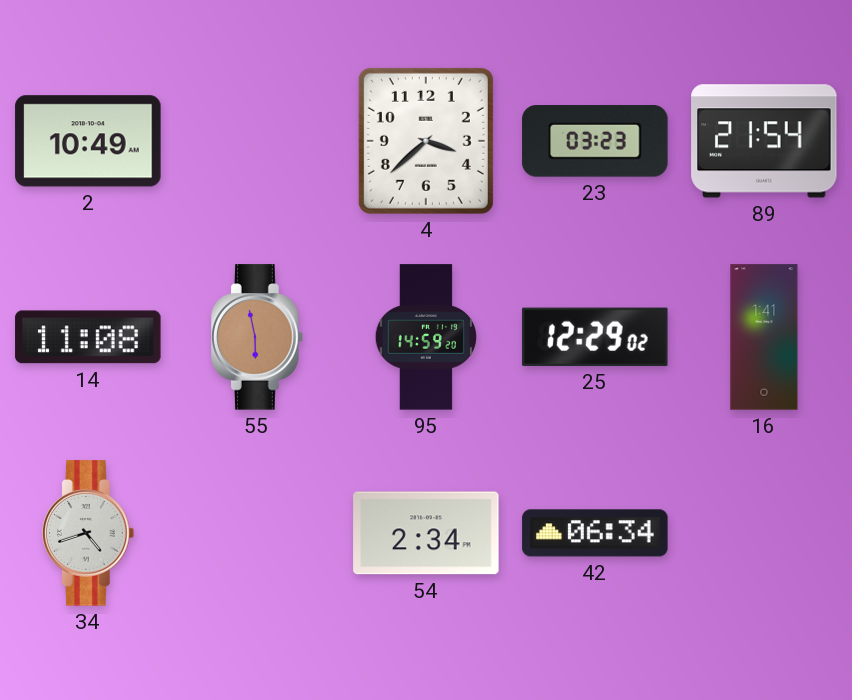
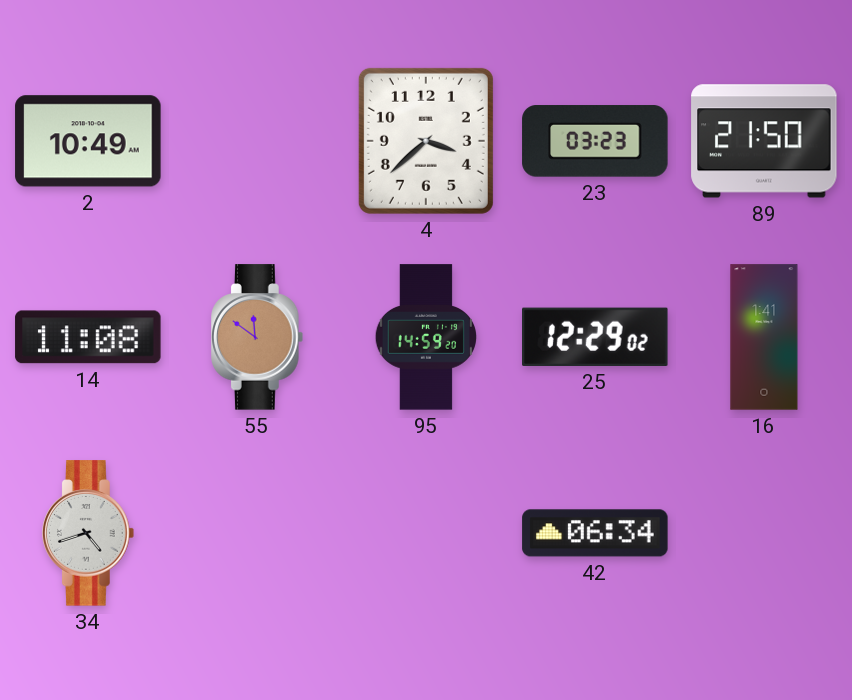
89: 21:54 -> 21:50 (764, 141)
55: 5:58 -> 11:51 (258, 337)
54: 2:34 -> none (426, 533)
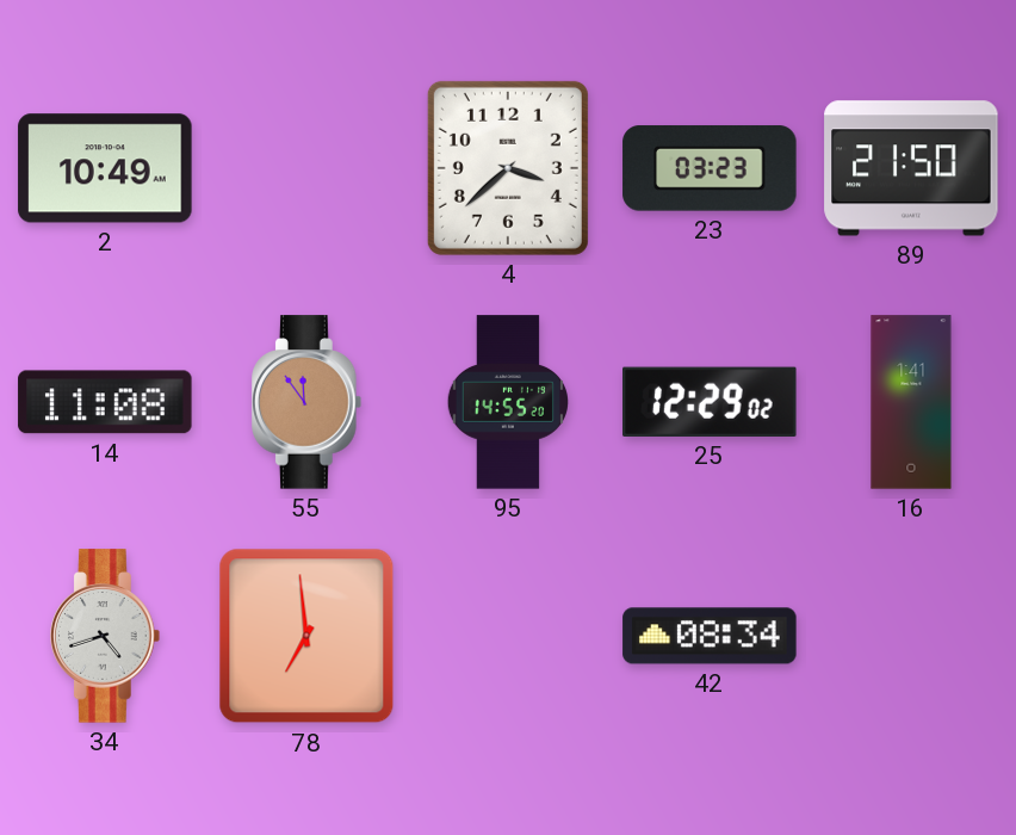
55: 11:51 -> 11:54 (308, 402)
95: 14:59 -> 14:55 (507, 402)
78: none -> 6:59 (306, 636)
42: 06:34 -> 08:34 (710, 636)
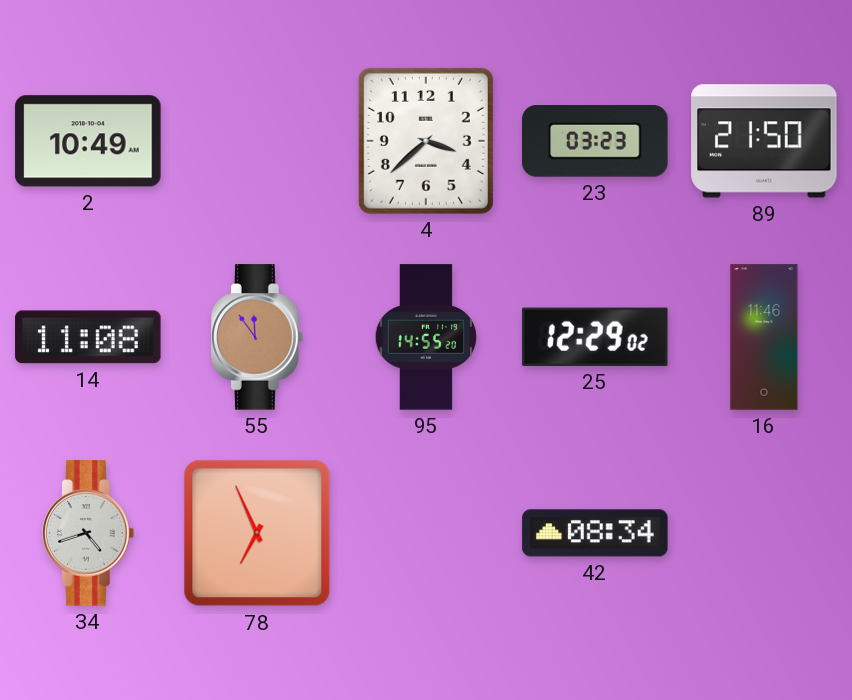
16: 1:41 -> 11:46 (764, 337)
78: 6:59 -> 6:56 (257, 533)
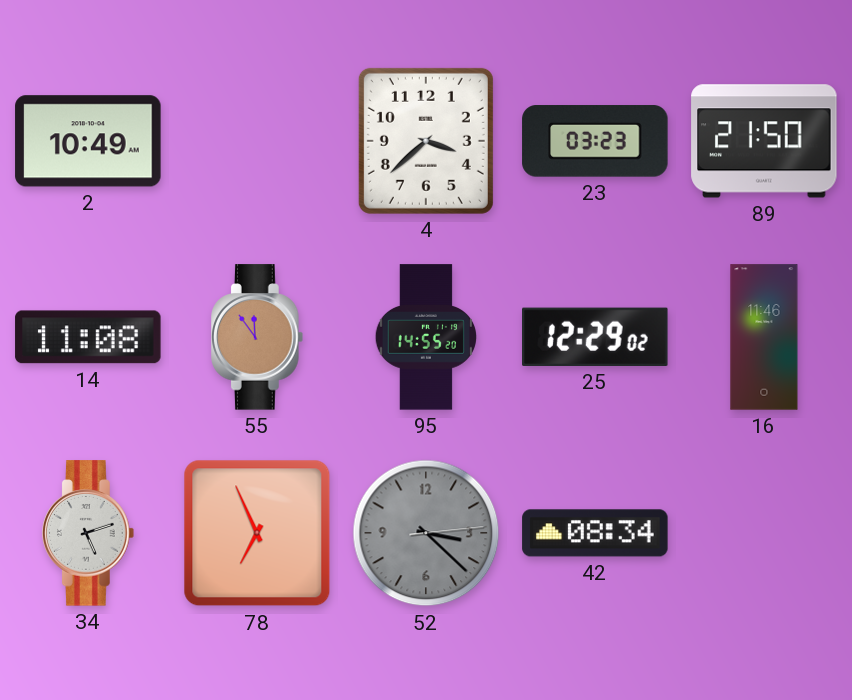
34: 4:42 -> 5:12 (89, 533)
52: none -> 3:22 (426, 533)
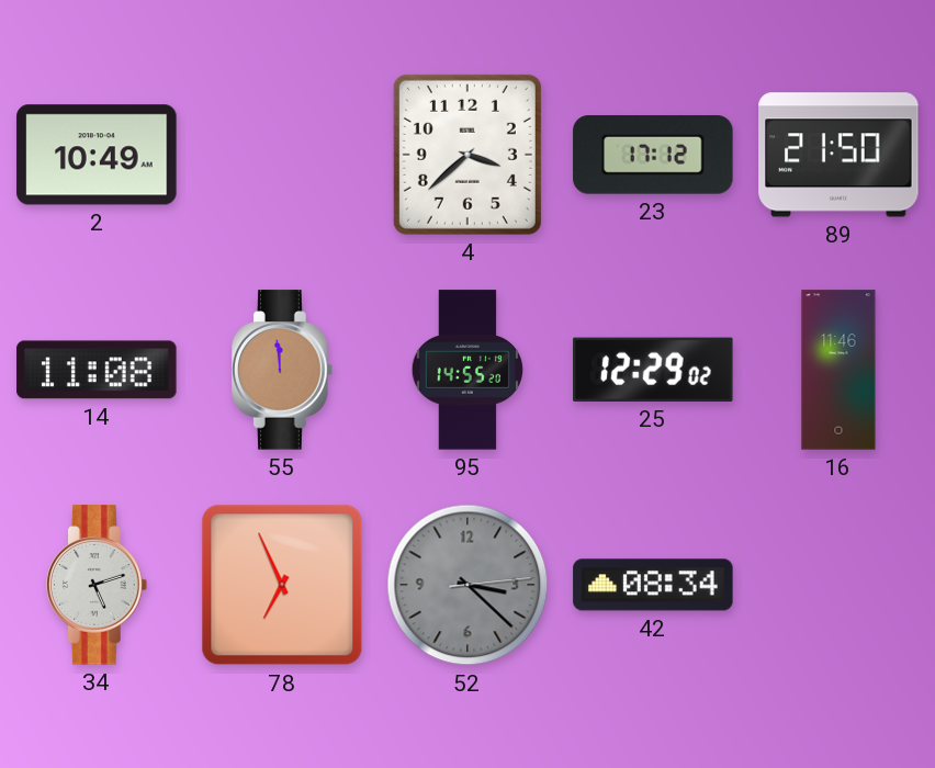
23: 03:23 -> 17:12 (653, 155)
55: 11:54 -> 11:59 (283, 370)
